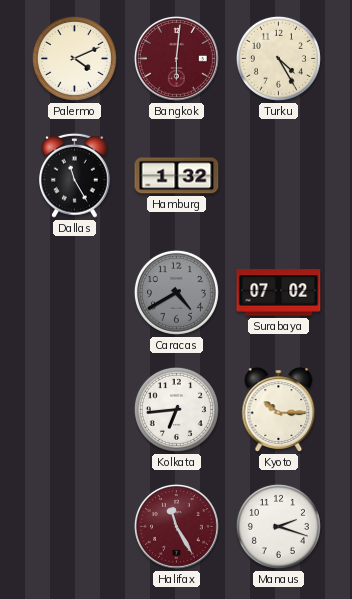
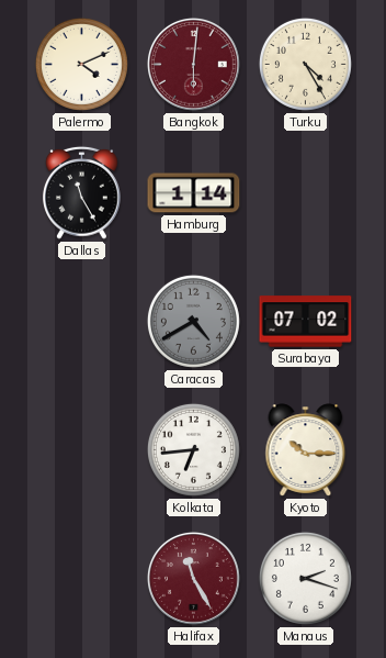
Hamburg: 1:32 -> 1:14 (194, 193)
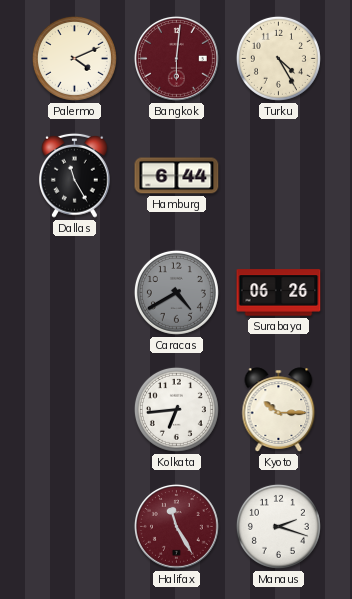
Hamburg: 1:14 -> 6:44 (177, 176)
Surabaya: 07:02 -> 06:26 (279, 293)
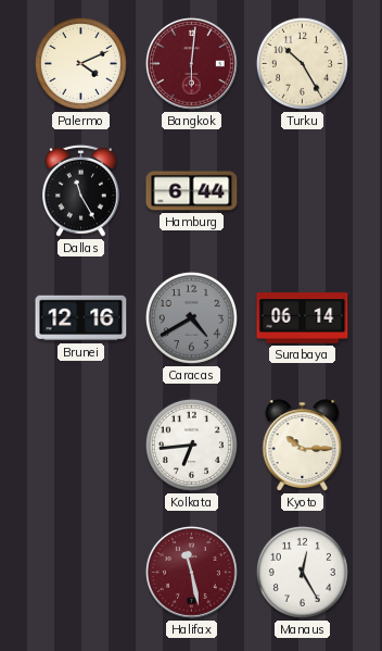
Turku: 4:25 -> 10:25 (302, 63)
Brunei: none -> 12:16 (81, 318)
Surabaya: 06:26 -> 06:14 (303, 318)
Halifax: 11:25 -> 11:28 (191, 572)
Manaus: 2:18 -> 12:25 (302, 572)
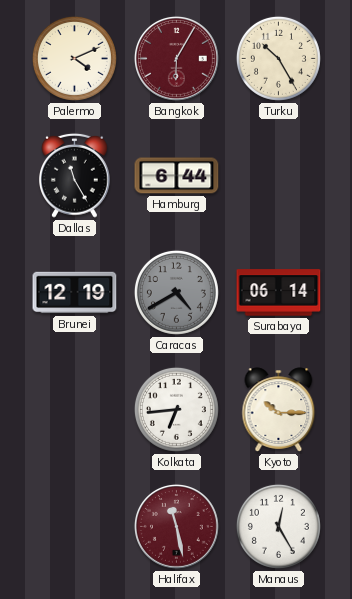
Bangkok: 6:01 -> 6:05 (176, 58)
Brunei: 12:16 -> 12:19 (75, 293)
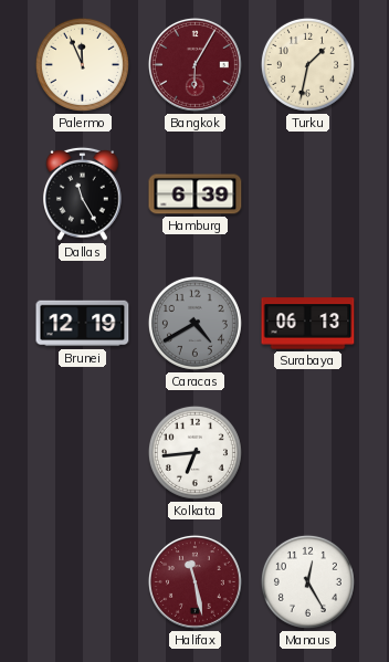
Palermo: 4:11 -> 11:56 (82, 64)
Turku: 10:25 -> 1:32 (307, 64)
Hamburg: 6:44 -> 6:39 (196, 195)
Surabaya: 06:14 -> 06:13 (308, 324)
Kyoto: 10:15 -> none (279, 410)
